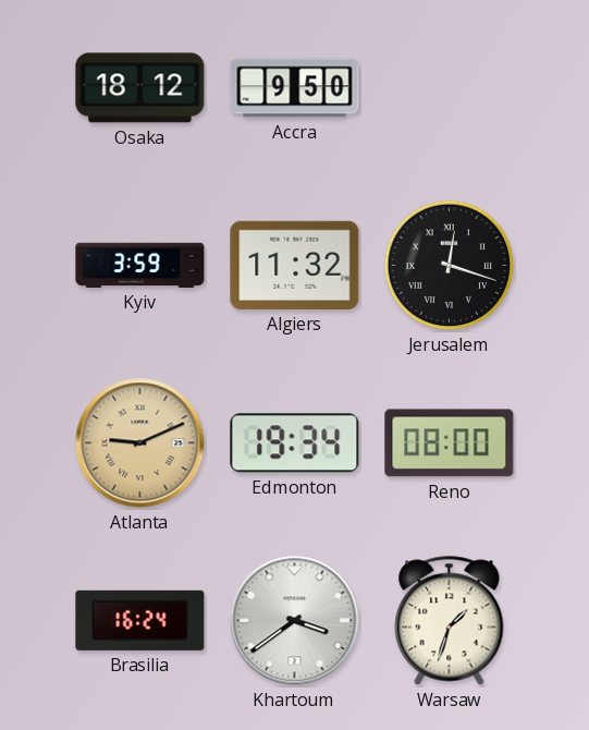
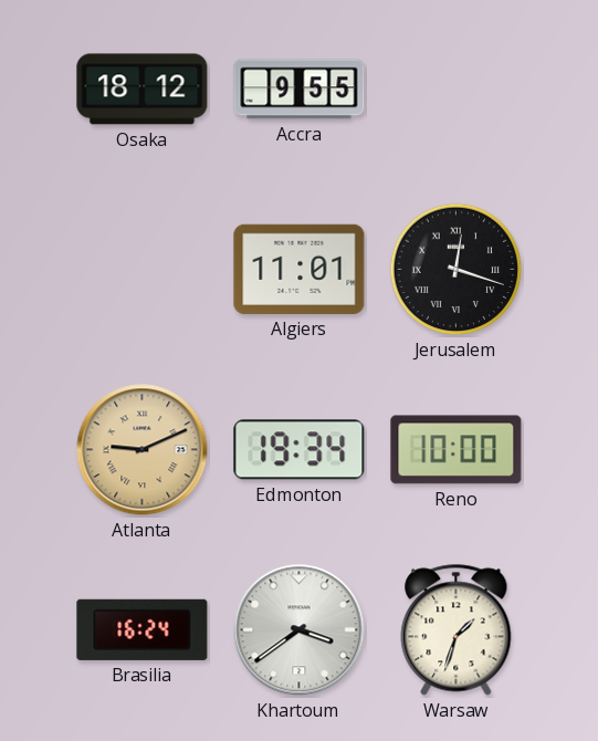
Accra: 9:50 -> 9:55 (300, 90)
Kyiv: 3:59 -> none (140, 265)
Algiers: 11:32 -> 11:01 (300, 269)
Reno: 08:00 -> 10:00 (457, 450)
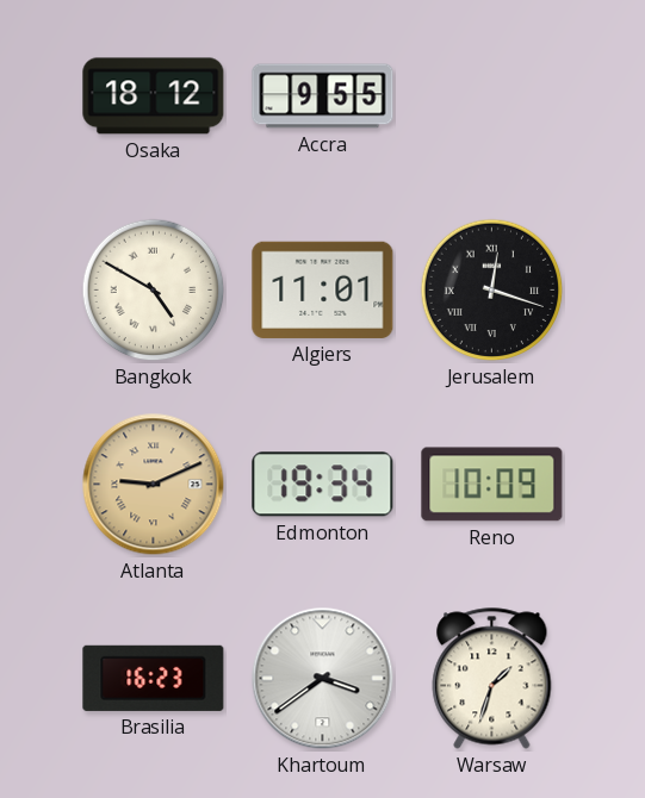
Bangkok: none -> 4:50 (154, 291)
Reno: 10:00 -> 10:09 (492, 485)
Brasilia: 16:24 -> 16:23 (154, 678)
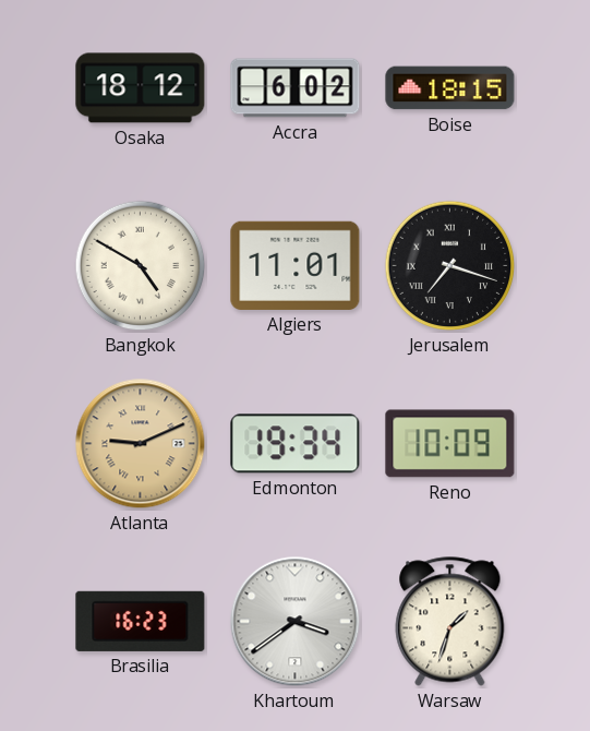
Accra: 9:55 -> 6:02 (296, 88)
Boise: none -> 18:15 (450, 88)
Jerusalem: 12:18 -> 7:18 (450, 266)
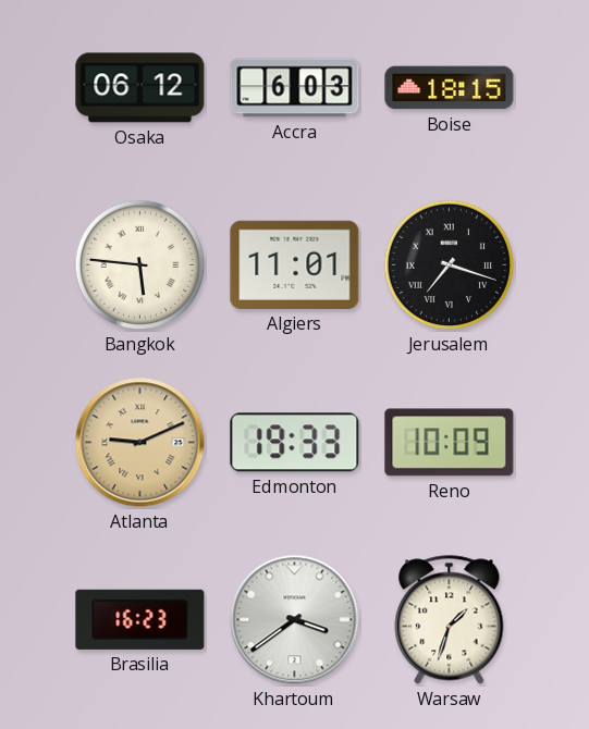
Osaka: 18:12 -> 06:12 (140, 88)
Accra: 6:02 -> 6:03 (295, 88)
Bangkok: 4:50 -> 5:46 (140, 265)
Edmonton: 19:34 -> 19:33 (295, 443)
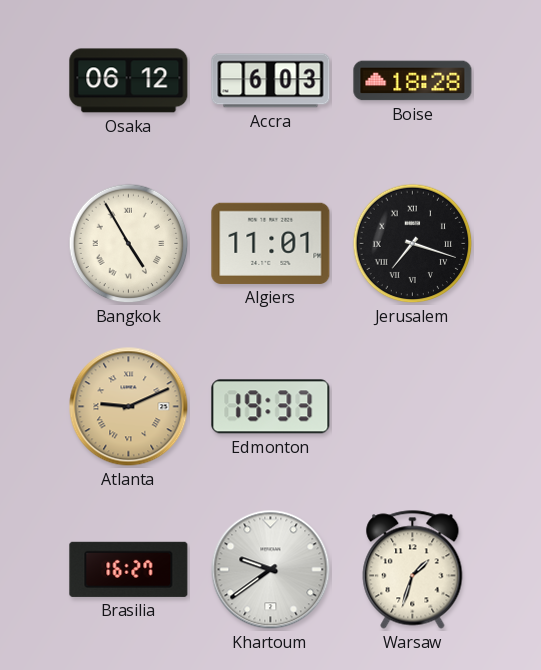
Boise: 18:15 -> 18:28 (413, 81)
Bangkok: 5:46 -> 4:55 (129, 244)
Reno: 10:09 -> none (450, 443)
Brasilia: 16:23 -> 16:27 (129, 569)
Khartoum: 3:39 -> 9:39 (271, 570)
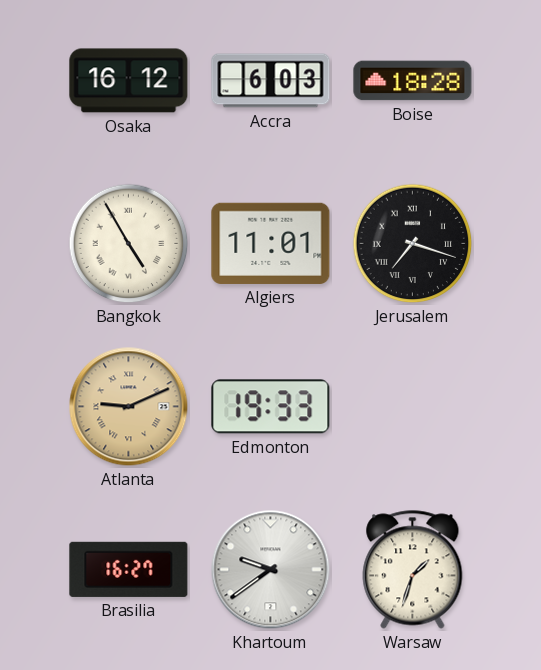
Osaka: 06:12 -> 16:12 (129, 81)
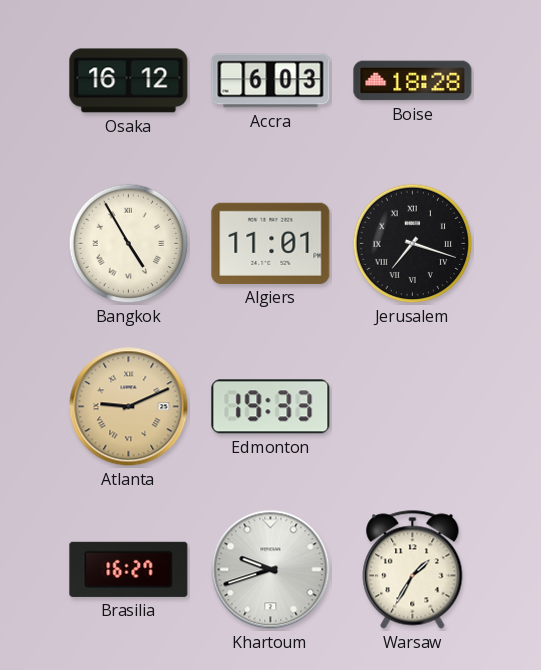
Khartoum: 9:39 -> 9:42 (271, 570)
Warsaw: 1:33 -> 1:35 (413, 570)
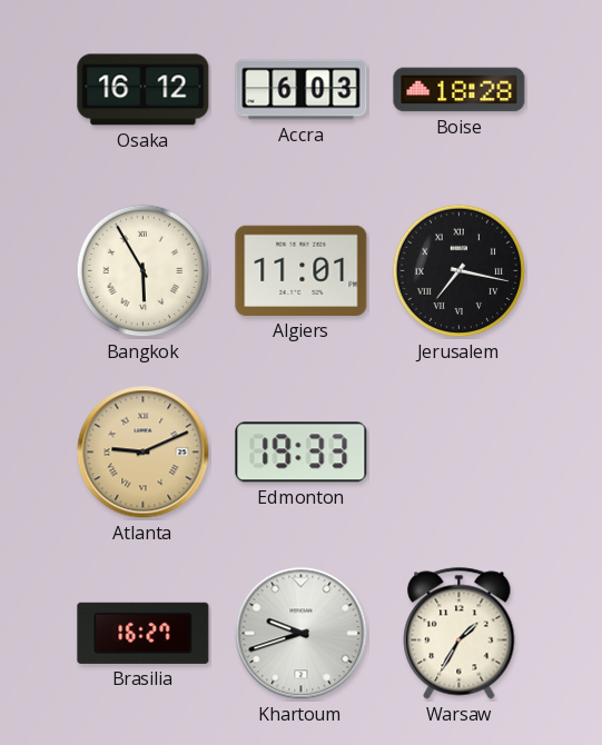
Bangkok: 4:55 -> 5:55 (144, 271)
Jerusalem: 7:18 -> 7:17 (460, 271)
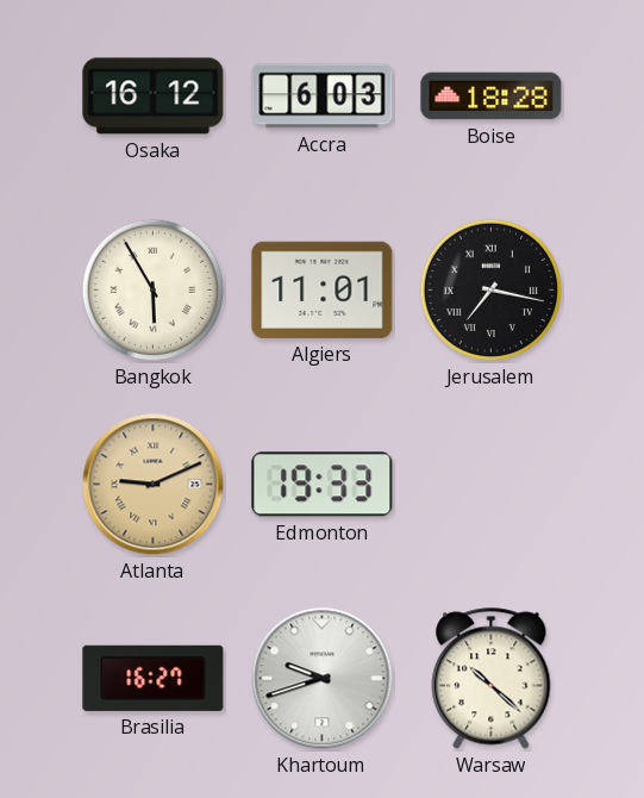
Warsaw: 1:35 -> 10:22 (492, 679)
